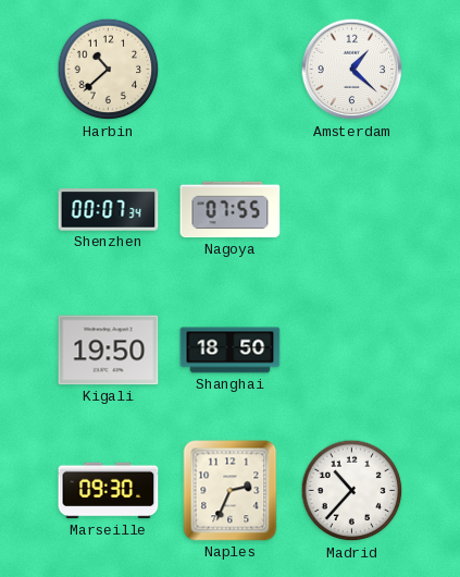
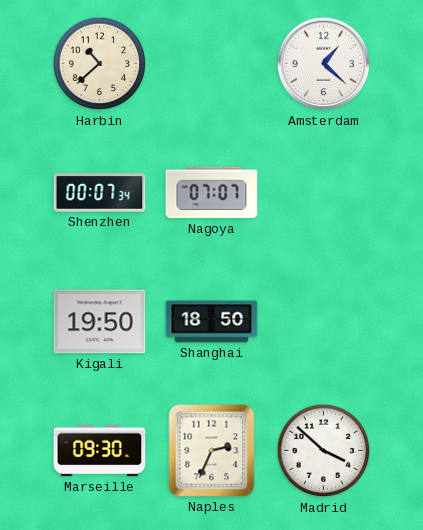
Nagoya: 07:55 -> 07:07 (212, 193)
Madrid: 10:37 -> 3:52 (324, 451)
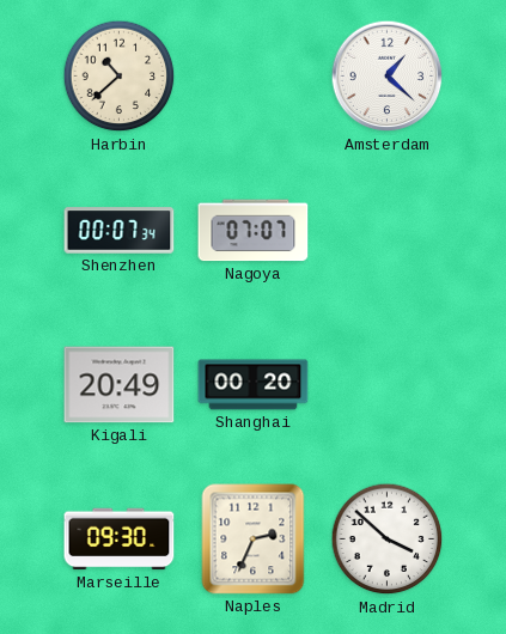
Kigali: 19:50 -> 20:49 (120, 385)
Shanghai: 18:50 -> 00:20 (254, 385)
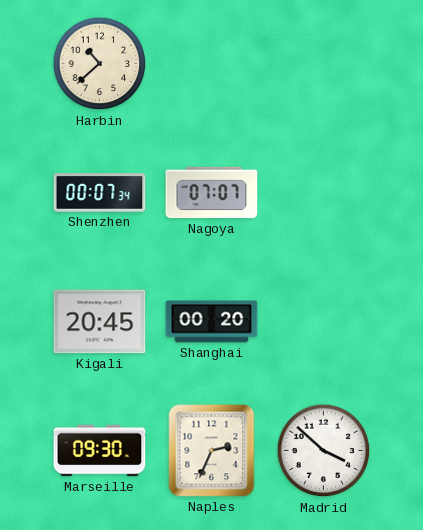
Amsterdam: 1:22 -> none (388, 77)
Kigali: 20:49 -> 20:45 (100, 322)
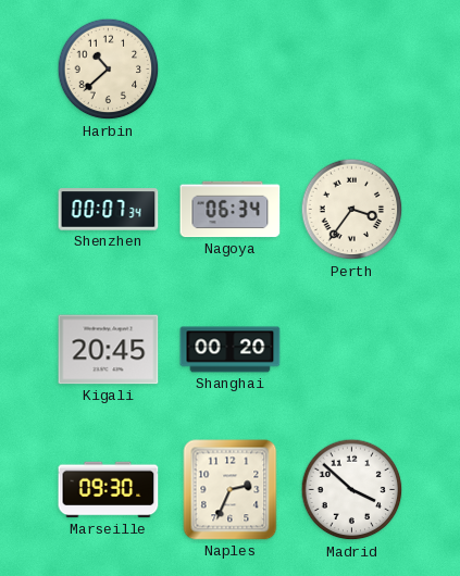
Nagoya: 07:07 -> 06:34 (231, 210)
Perth: none -> 3:36 (352, 210)
